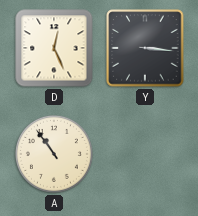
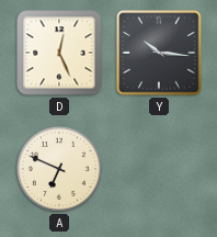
Y: 3:16 -> 10:16 (159, 53)
A: 10:54 -> 6:49 (59, 169)
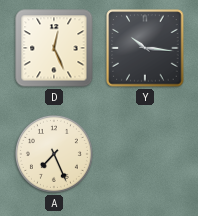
A: 6:49 -> 7:26 (54, 154)
